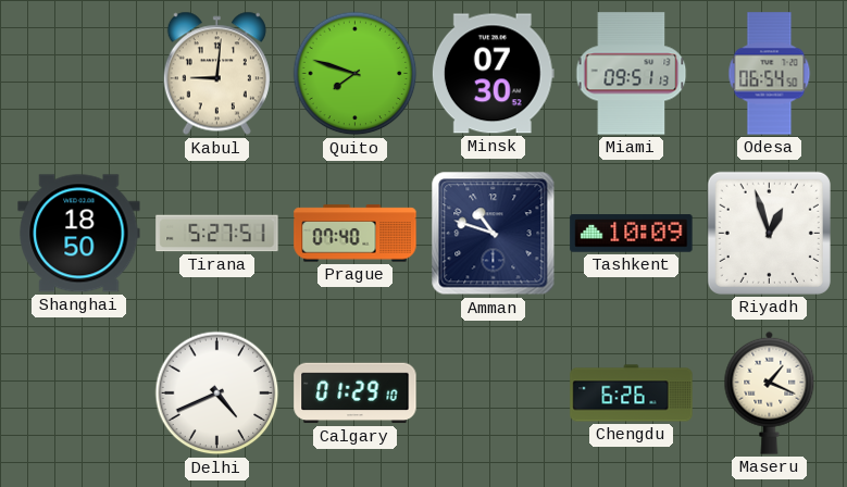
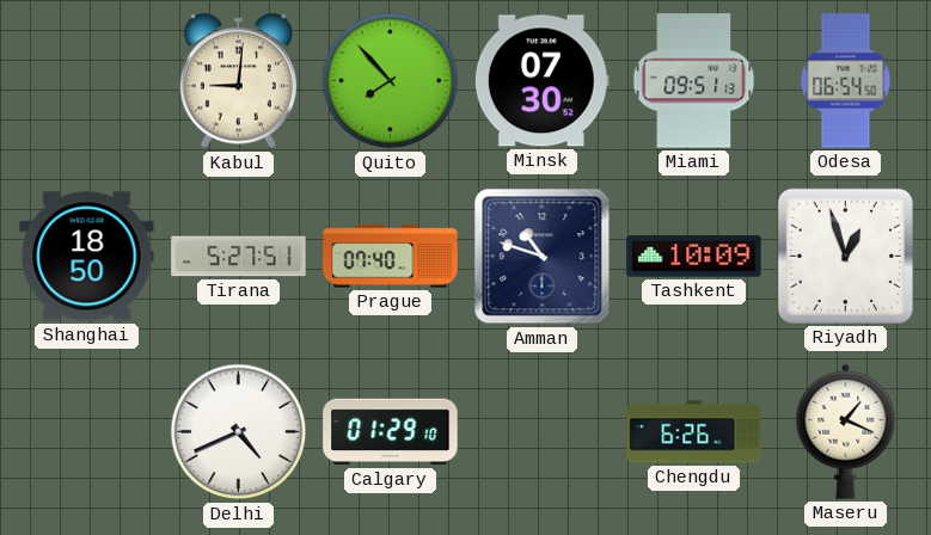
Quito: 7:48 -> 7:53 (391, 81)
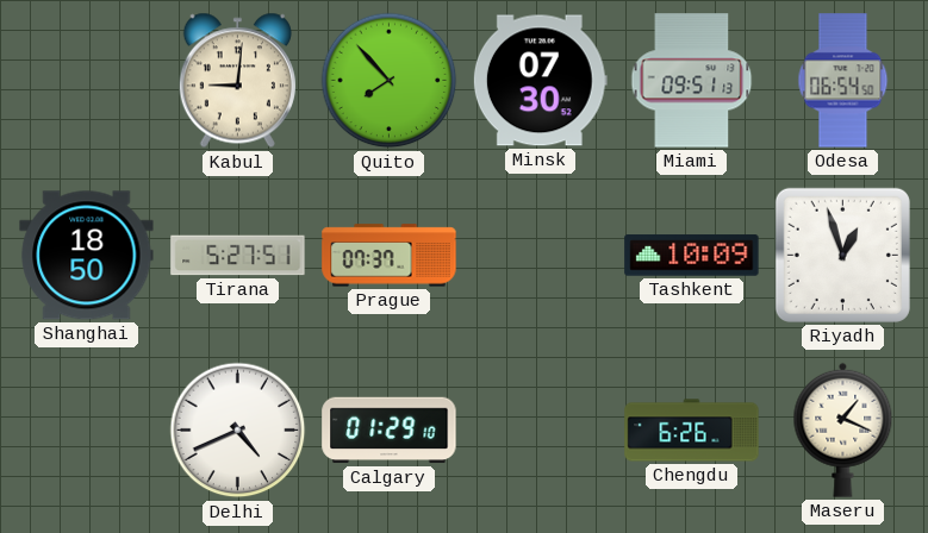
Prague: 07:40 -> 07:37 (390, 256)
Amman: 10:48 -> none (543, 257)
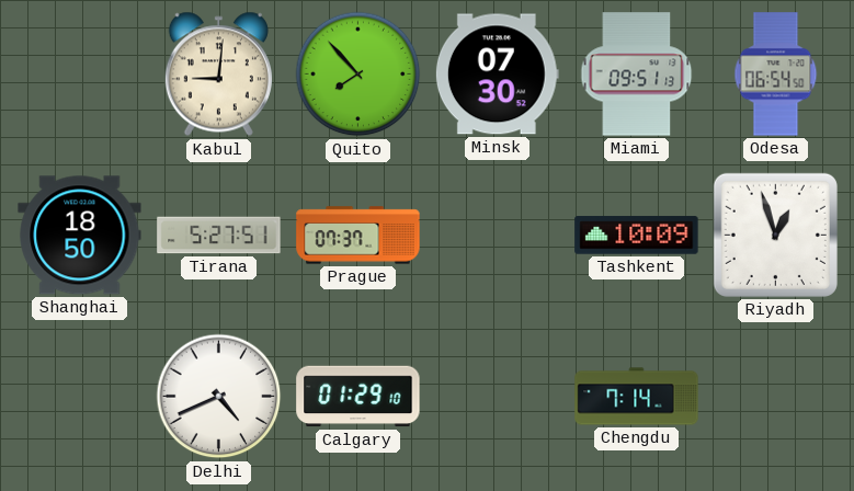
Chengdu: 6:26 -> 7:14 (637, 397)
Maseru: 1:19 -> none (843, 429)
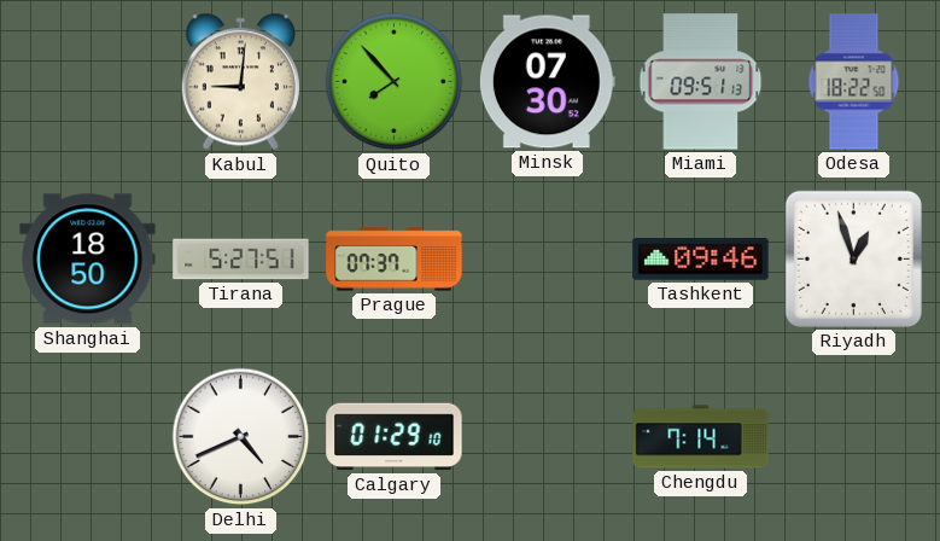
Odesa: 06:54 -> 18:22 (854, 82)
Tashkent: 10:09 -> 09:46 (701, 260)
